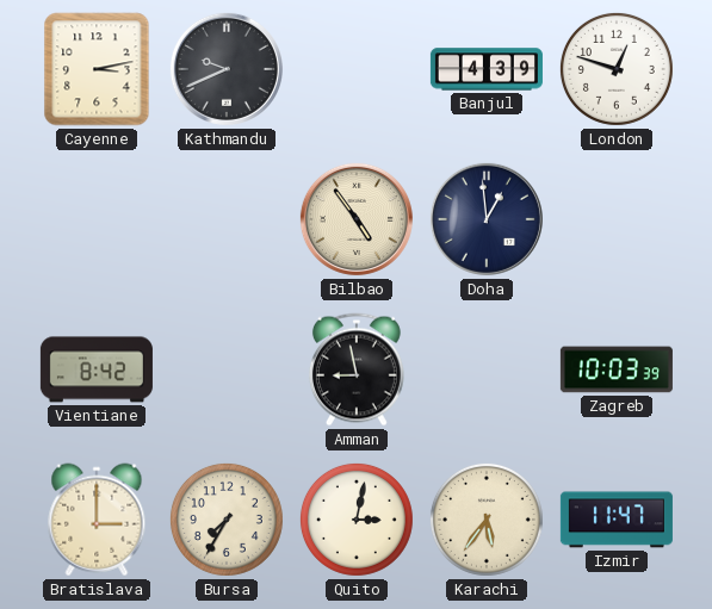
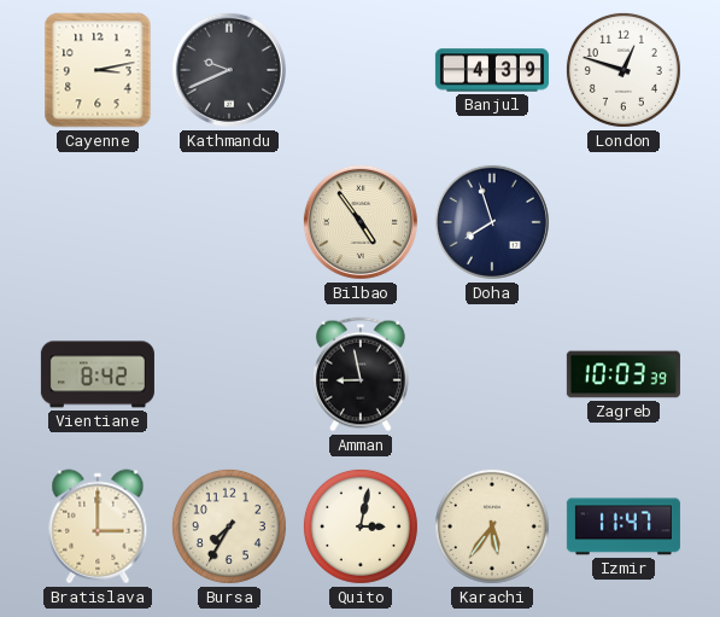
Doha: 12:59 -> 7:57 (492, 222)
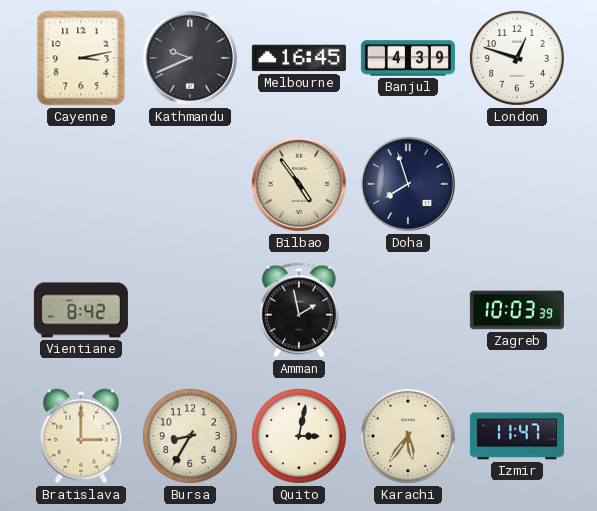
Melbourne: none -> 16:45 (299, 58)
Amman: 8:58 -> 1:58 (299, 310)
Bursa: 7:35 -> 8:35 (190, 436)
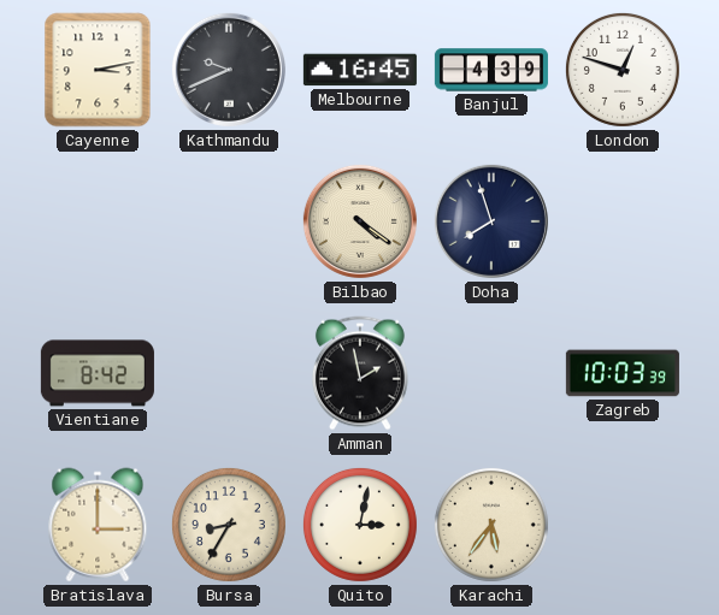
Bilbao: 4:54 -> 4:21 (360, 221)
Izmir: 11:47 -> none (517, 436)
